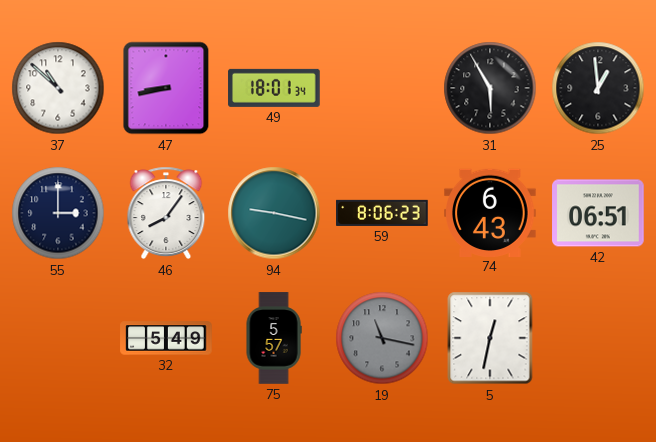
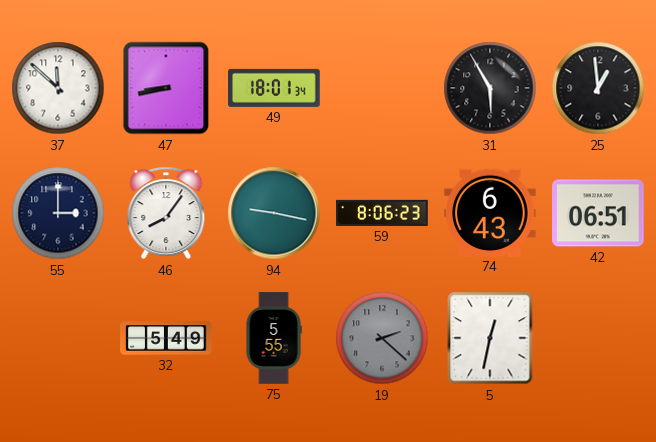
37: 10:52 -> 11:52 (58, 88)
75: 5:57 -> 5:55 (274, 338)
19: 11:17 -> 2:22 (382, 338)
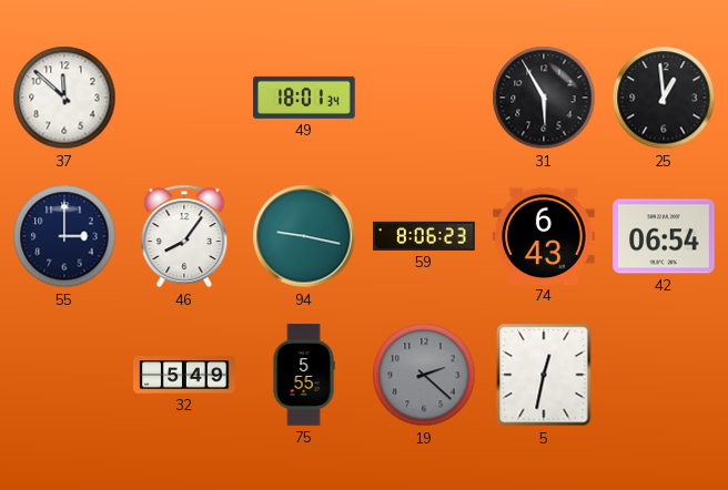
47: 8:43 -> none (166, 88)
42: 06:51 -> 06:54 (664, 236)
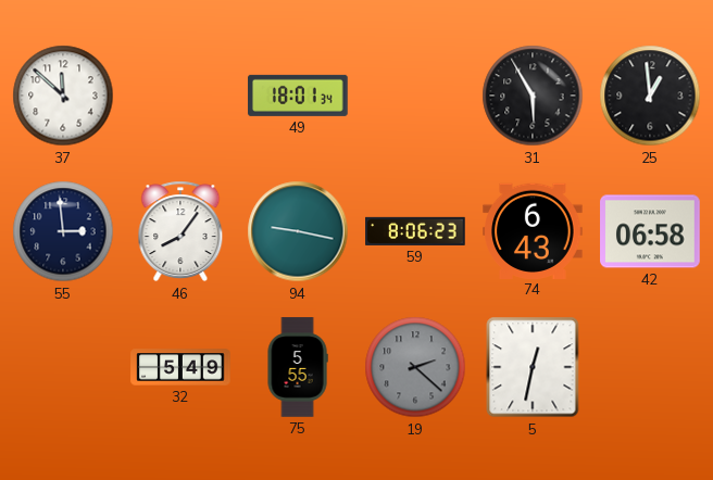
55: 3:00 -> 2:59 (63, 231)
42: 06:54 -> 06:58 (650, 231)
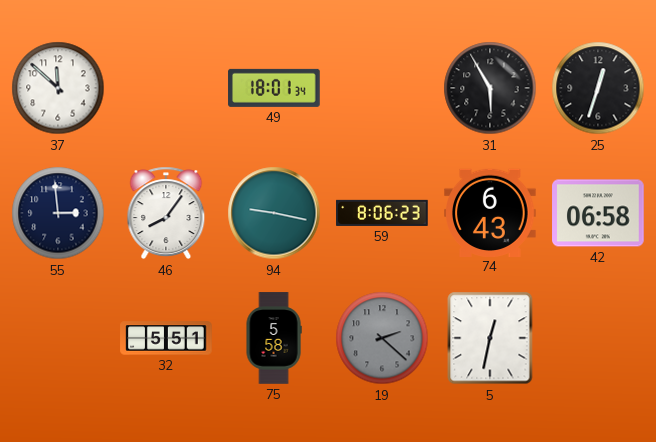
25: 12:59 -> 12:33 (598, 88)
32: 5:49 -> 5:51 (166, 338)
75: 5:55 -> 5:58 (274, 338)
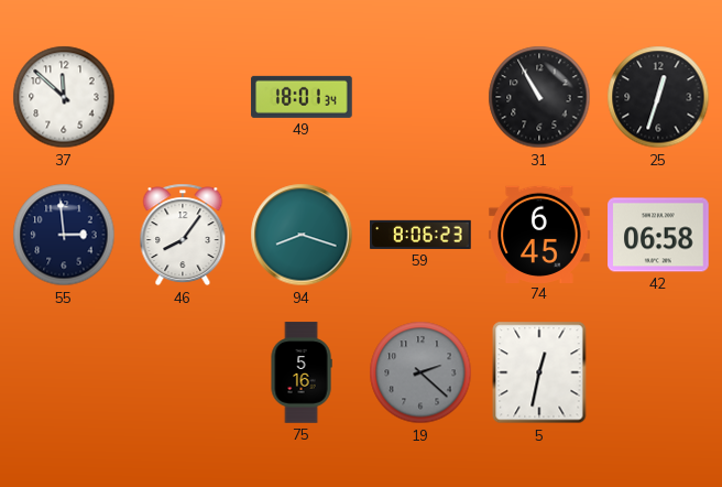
31: 5:55 -> 10:55 (539, 97)
94: 9:17 -> 8:18 (302, 235)
74: 6:43 -> 6:45 (539, 234)
32: 5:51 -> none (166, 338)
75: 5:58 -> 5:16 (302, 372)
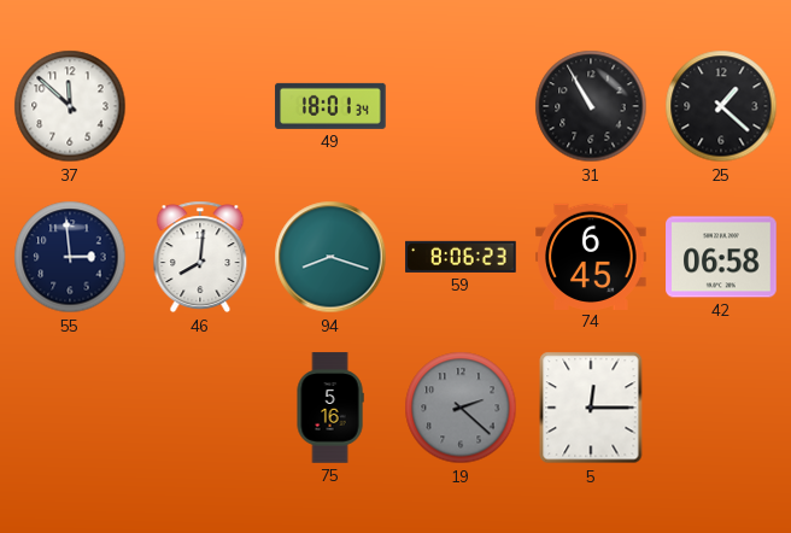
25: 12:33 -> 1:22 (721, 106)
46: 8:06 -> 8:01 (200, 257)
5: 12:32 -> 12:15 (591, 408)
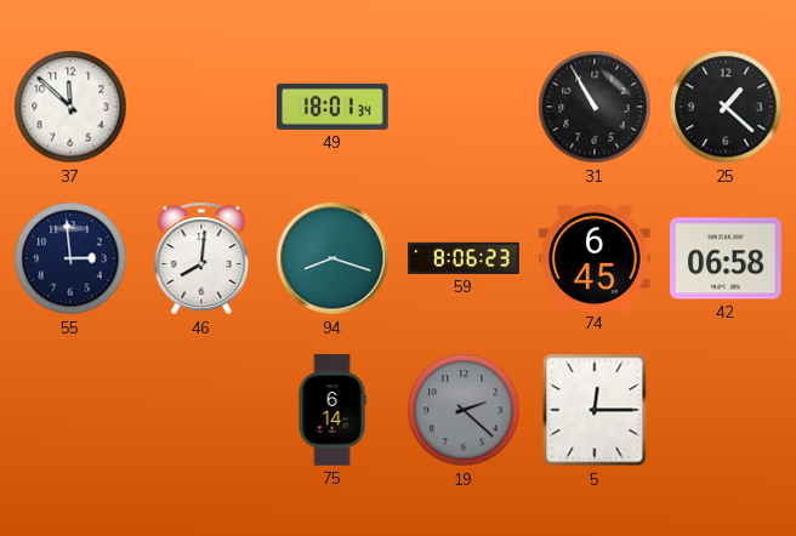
75: 5:16 -> 6:14 (332, 410)
